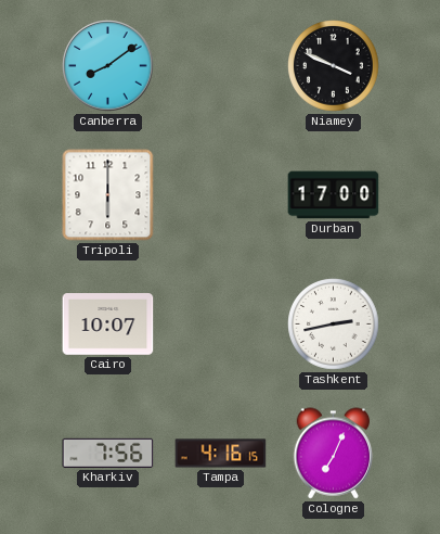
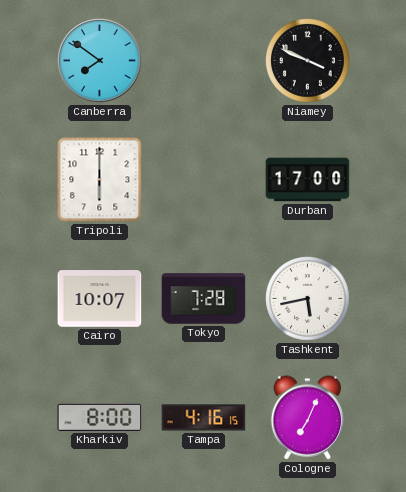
Canberra: 8:09 -> 7:51 (100, 61)
Tokyo: none -> 7:28 (204, 299)
Tashkent: 2:43 -> 5:43 (308, 299)
Kharkiv: 7:56 -> 8:00 (100, 417)
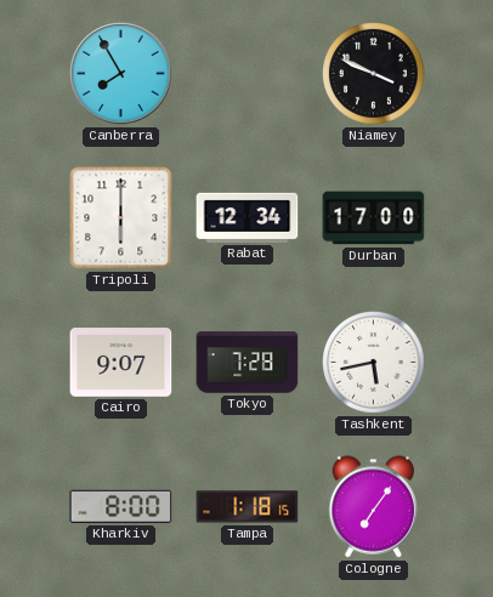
Canberra: 7:51 -> 7:55 (121, 74)
Rabat: none -> 12:34 (248, 217)
Cairo: 10:07 -> 9:07 (121, 363)
Tampa: 4:16 -> 1:18 (248, 507)
Cologne: 7:04 -> 7:06 (374, 507)
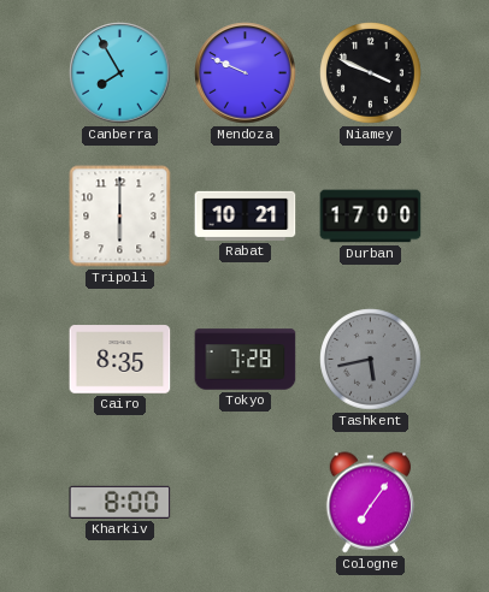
Mendoza: none -> 9:49 (246, 73)
Rabat: 12:34 -> 10:21 (246, 215)
Cairo: 9:07 -> 8:35 (120, 360)
Tashkent dial: white -> grey (371, 360)
Tampa: 1:18 -> none (248, 507)
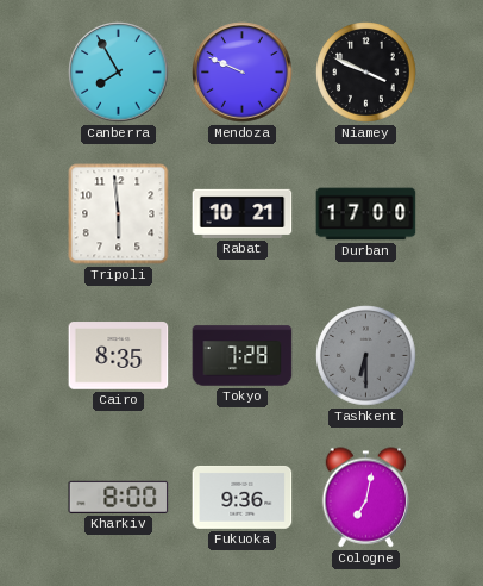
Tripoli: 6:00 -> 5:59 (119, 214)
Tashkent: 5:43 -> 6:30 (366, 356)
Fukuoka: none -> 9:36 (243, 497)
Cologne: 7:06 -> 7:02 (366, 498)
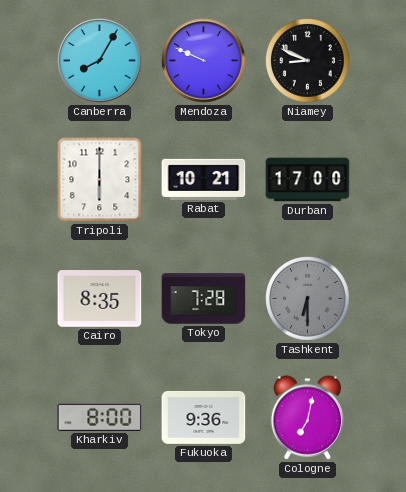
Canberra: 7:55 -> 8:05 (100, 61)
Niamey: 3:49 -> 8:49 (308, 61)
Tripoli: 5:59 -> 6:00 (100, 180)
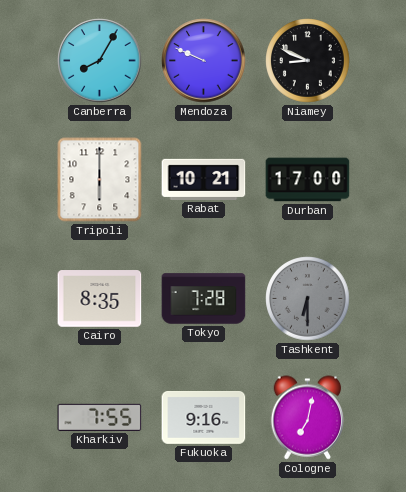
Kharkiv: 8:00 -> 7:55 (100, 417)
Fukuoka: 9:36 -> 9:16 (204, 417)
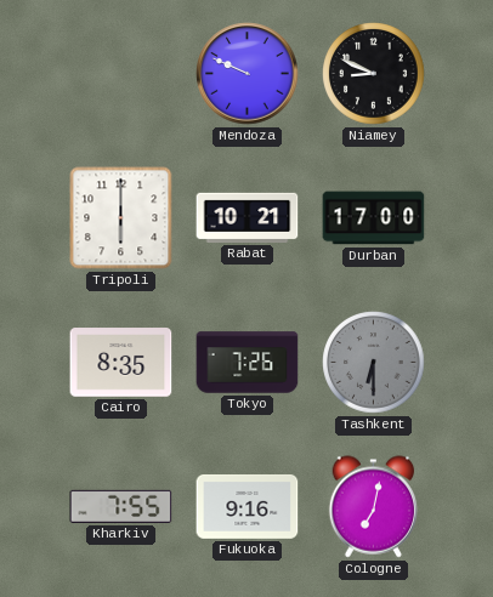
Canberra: 8:05 -> none (100, 61)
Tokyo: 7:28 -> 7:26 (248, 363)
